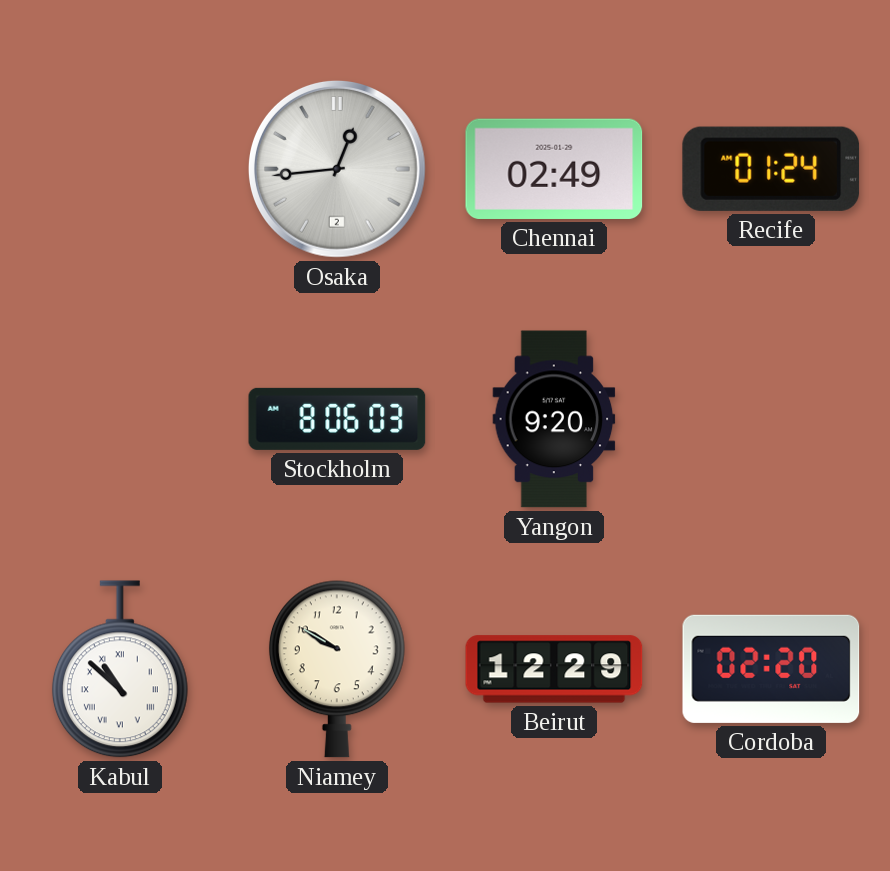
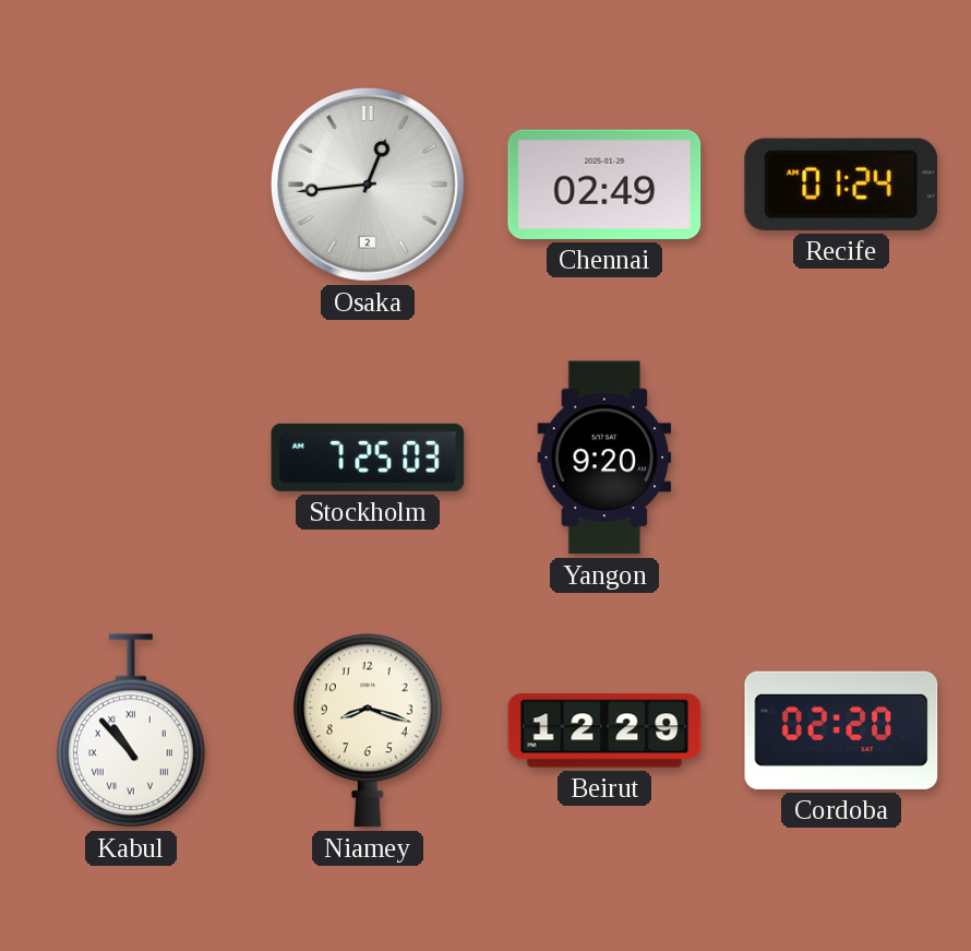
Stockholm: 8:06 -> 7:25 (368, 457)
Kabul: 10:52 -> 10:53 (131, 730)
Niamey: 9:50 -> 8:18 (368, 730)
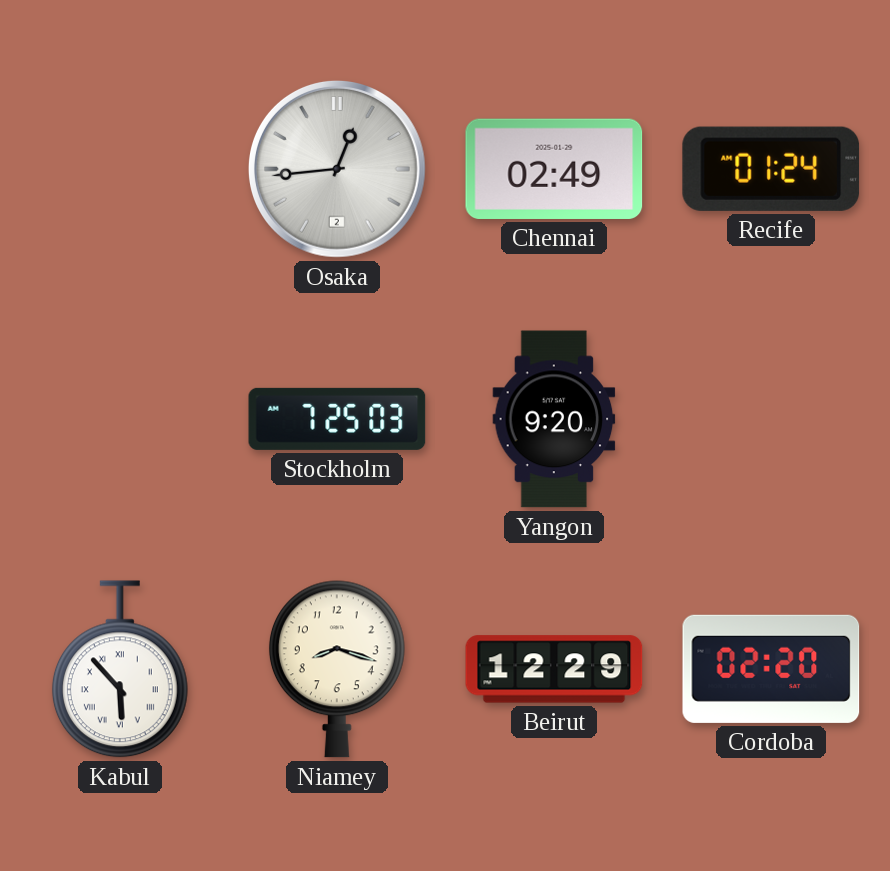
Kabul: 10:53 -> 5:53 (120, 669)
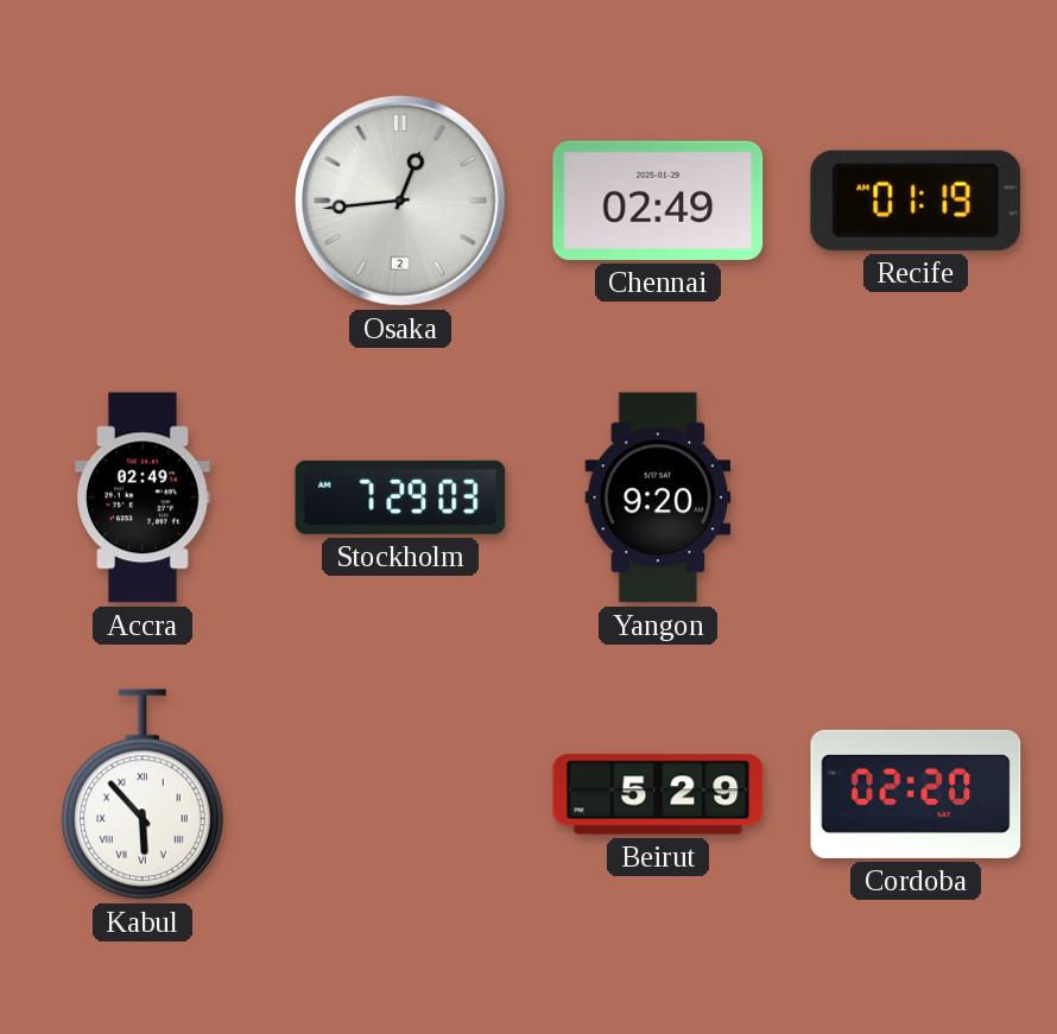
Recife: 01:24 -> 01:19 (916, 201)
Accra: none -> 02:49 (143, 497)
Stockholm: 7:25 -> 7:29 (400, 497)
Niamey: 8:18 -> none (337, 669)
Beirut: 12:29 -> 5:29 (658, 794)
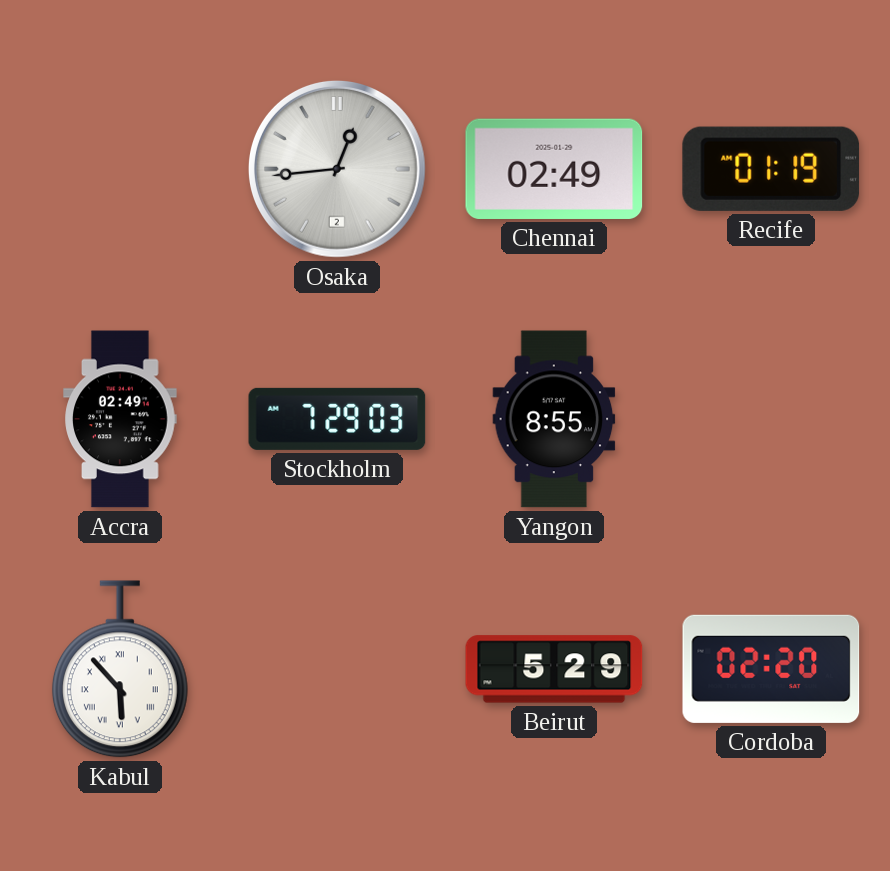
Yangon: 9:20 -> 8:55 (554, 419)
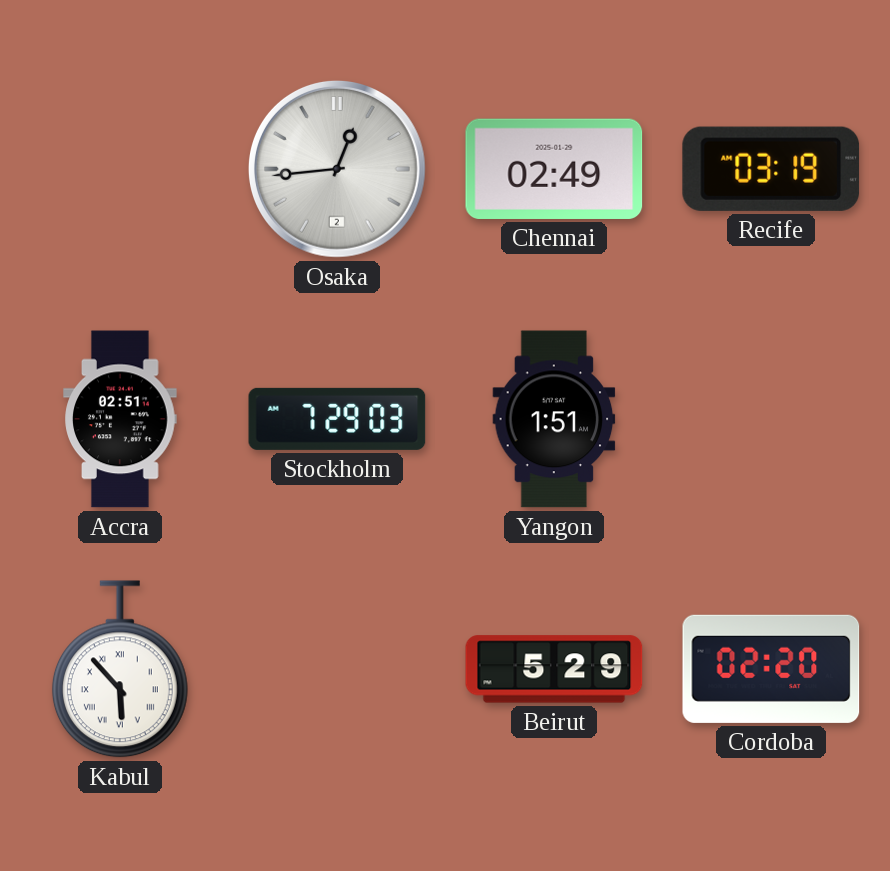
Recife: 01:19 -> 03:19 (771, 169)
Accra: 02:49 -> 02:51 (120, 419)
Yangon: 8:55 -> 1:51 (554, 419)
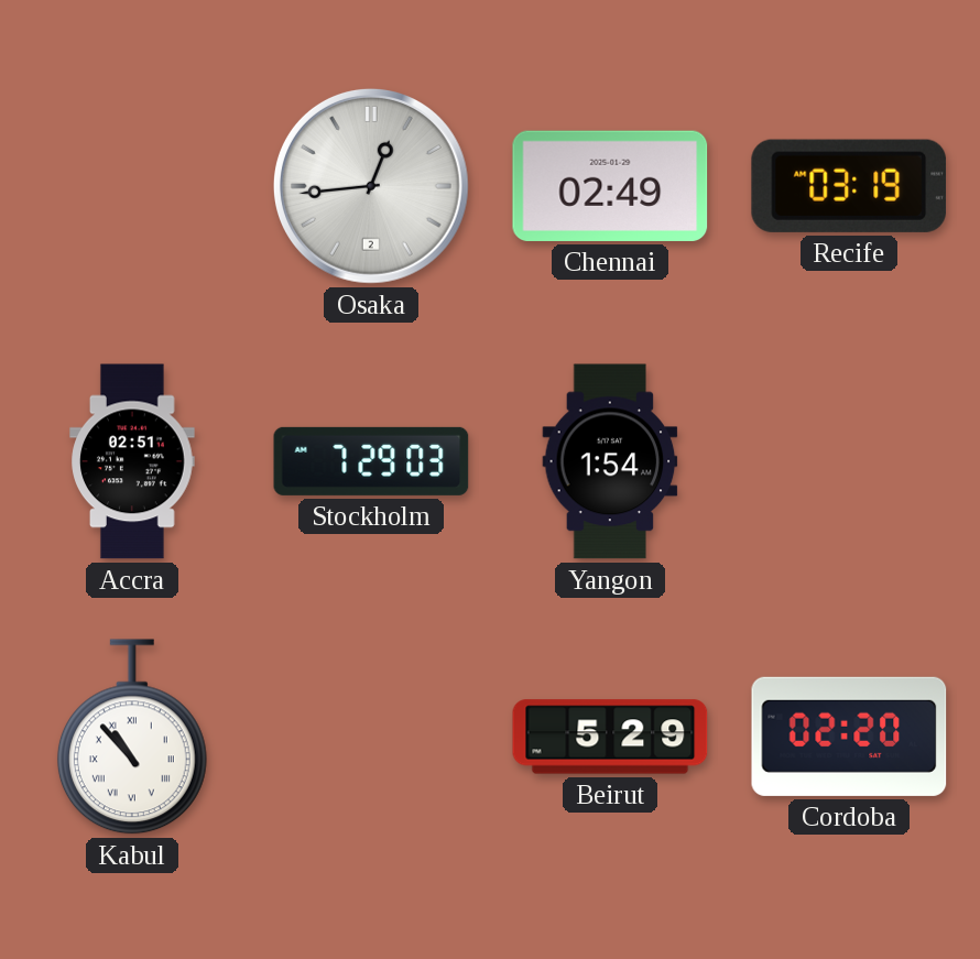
Yangon: 1:51 -> 1:54 (610, 461)
Kabul: 5:53 -> 10:53 (132, 737)
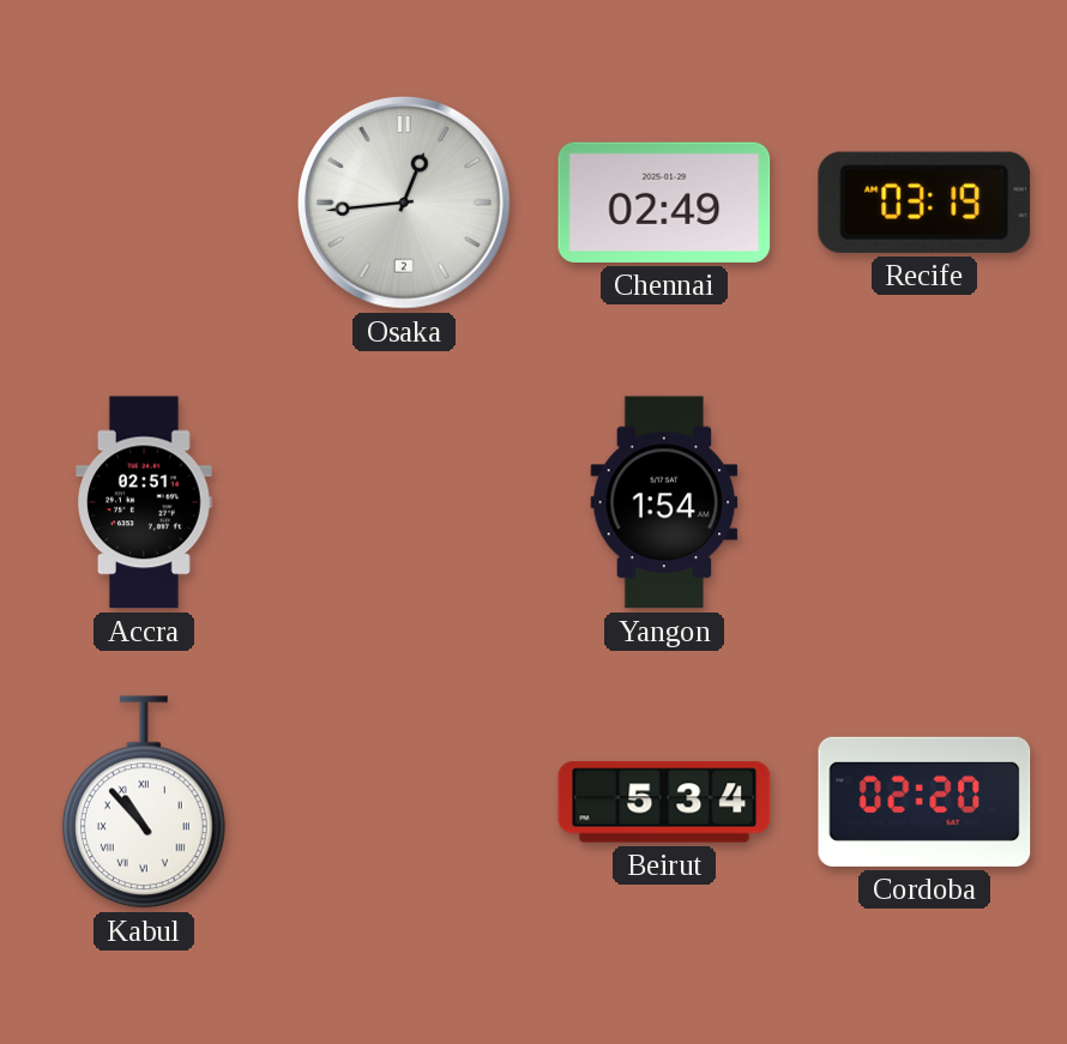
Stockholm: 7:29 -> none (371, 461)
Beirut: 5:29 -> 5:34 (664, 802)
